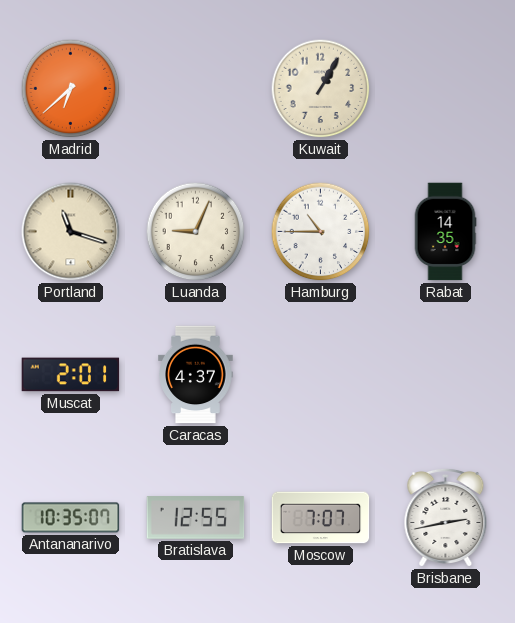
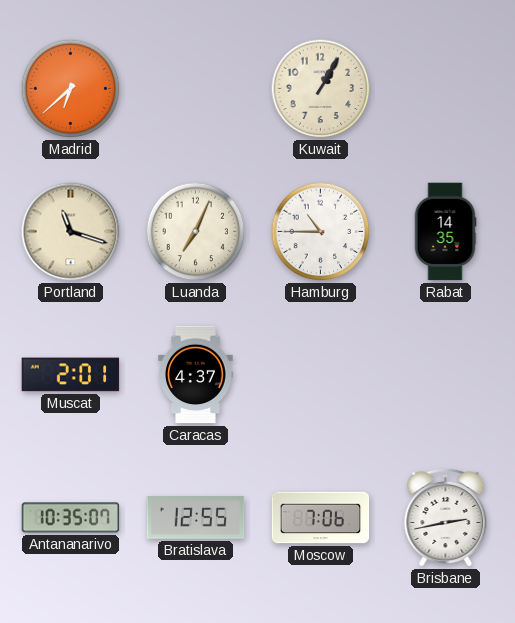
Luanda: 9:04 -> 7:04 (196, 232)
Moscow: 7:07 -> 7:06 (321, 518)
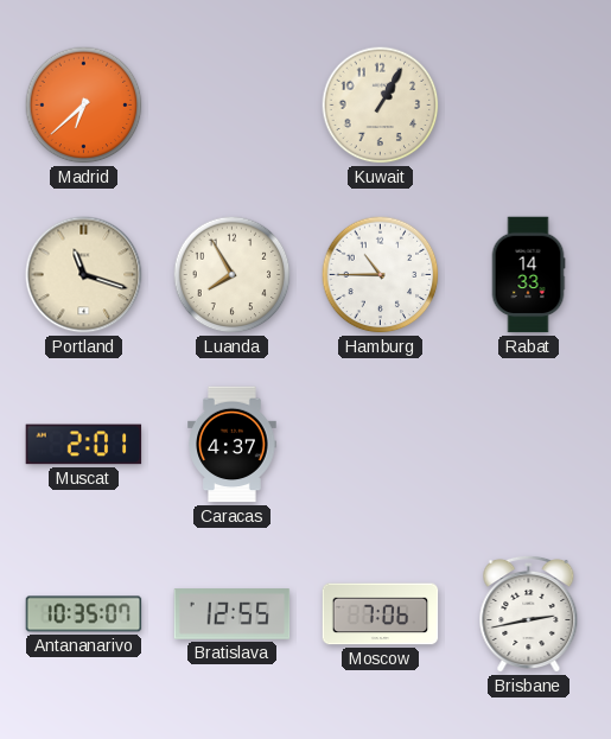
Luanda: 7:04 -> 7:55 (233, 275)
Rabat: 14:35 -> 14:33 (528, 275)
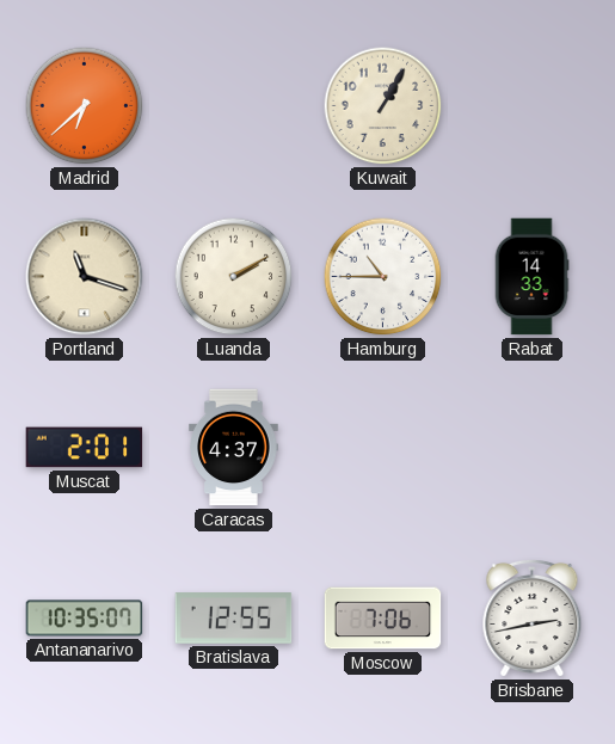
Luanda: 7:55 -> 2:10 (234, 277)
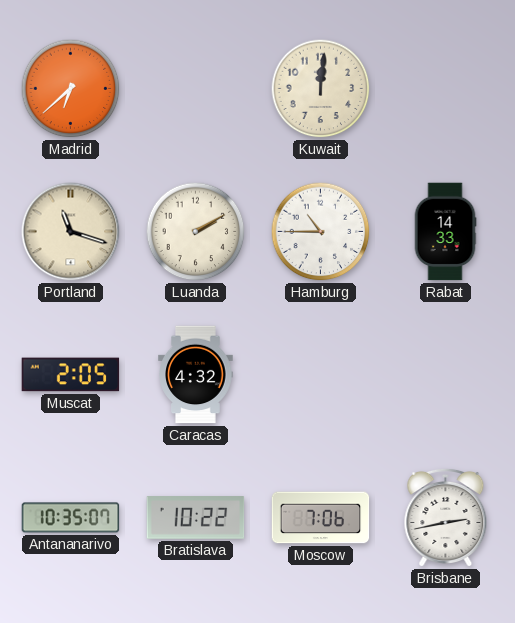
Kuwait: 1:05 -> 12:01 (321, 89)
Muscat: 2:01 -> 2:05 (71, 375)
Caracas: 4:37 -> 4:32 (196, 375)
Bratislava: 12:55 -> 10:22 (196, 518)
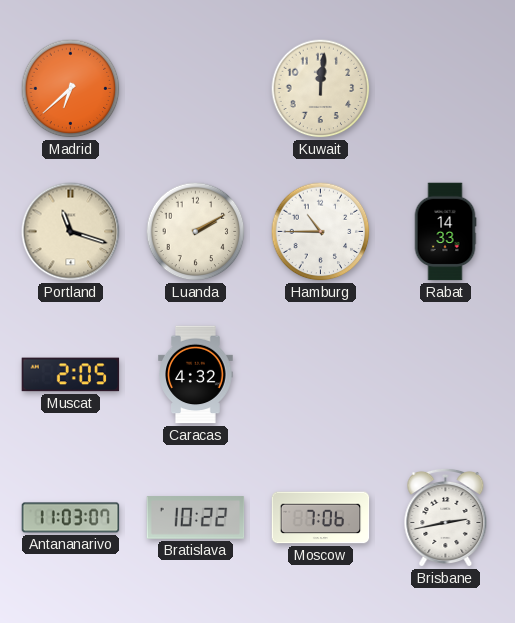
Antananarivo: 10:35 -> 11:03 (71, 518)
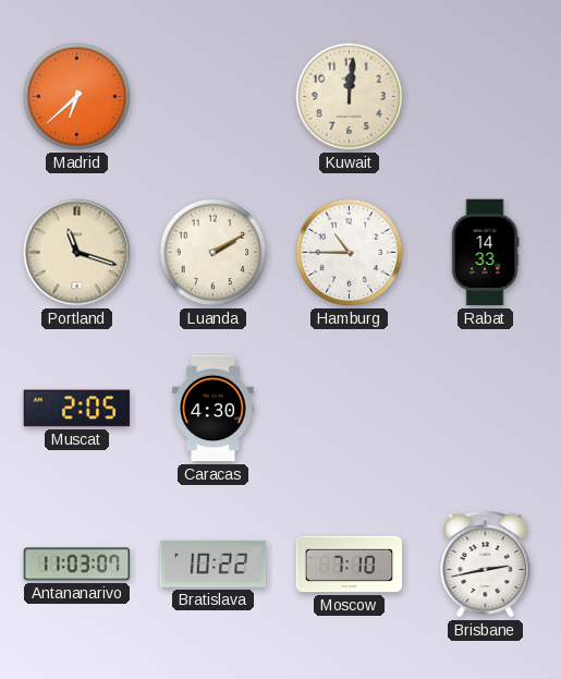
Caracas: 4:32 -> 4:30 (214, 409)
Moscow: 7:06 -> 7:10 (350, 565)
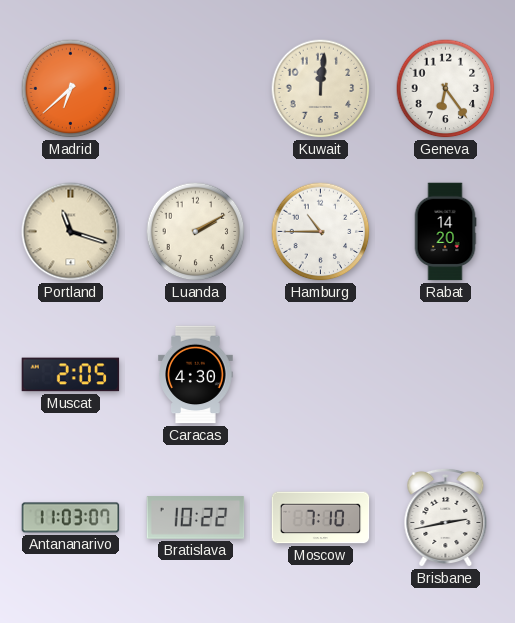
Geneva: none -> 6:24 (446, 89)
Rabat: 14:33 -> 14:20 (445, 232)
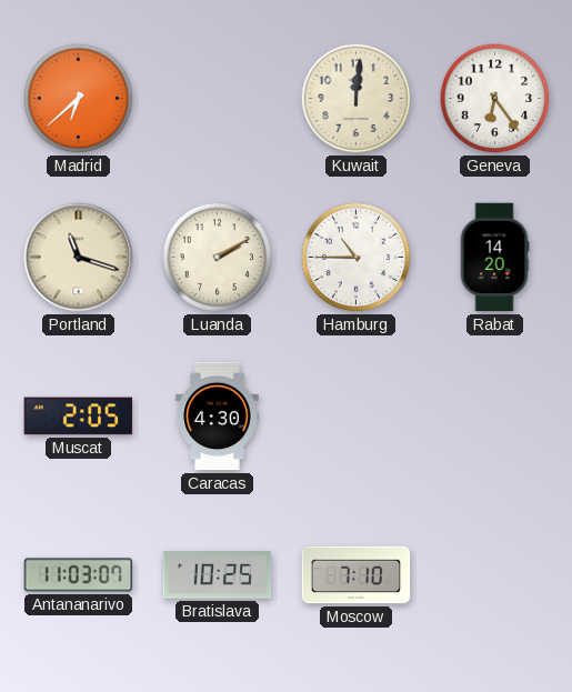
Bratislava: 10:22 -> 10:25 (218, 575)
Brisbane: 2:43 -> none (446, 517)
